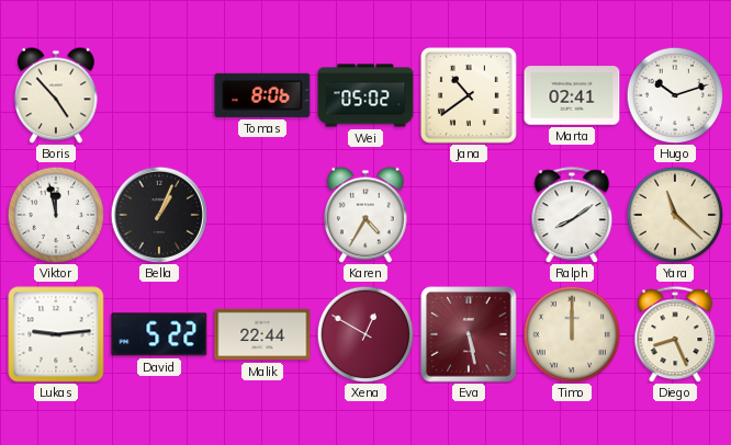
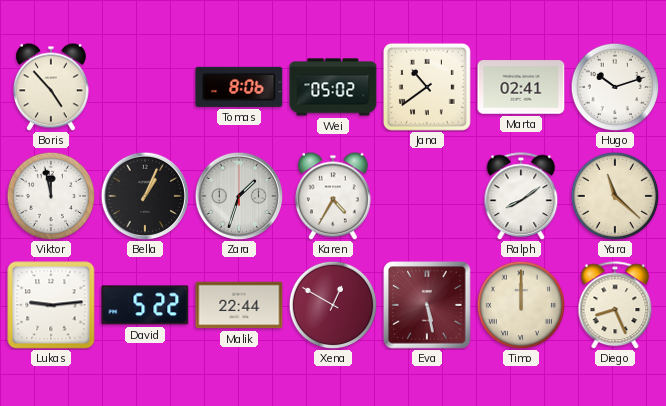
Zara: none -> 1:33 (238, 195)
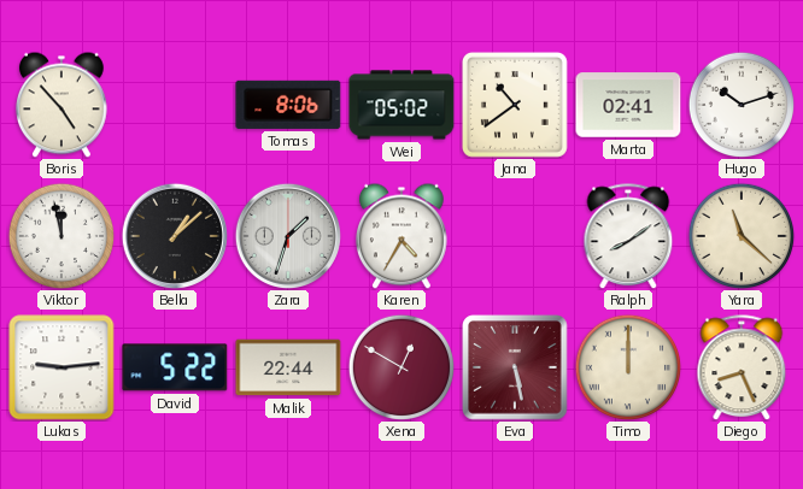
Bella: 1:04 -> 1:08 (174, 235)
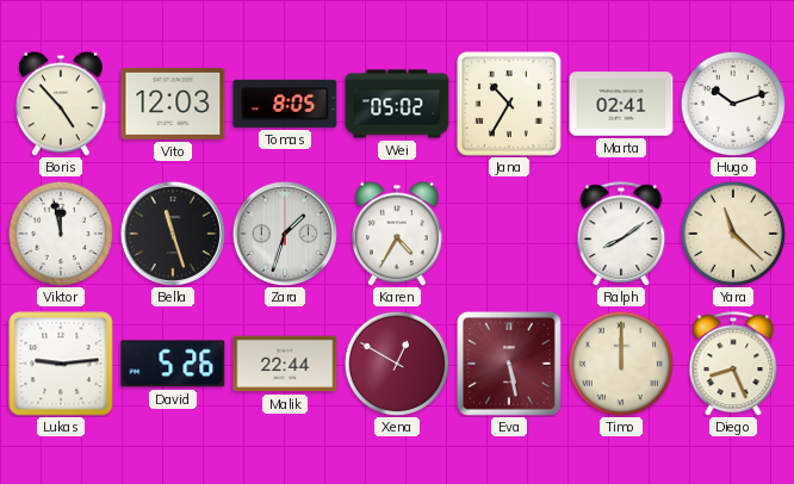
Vito: none -> 12:03 (173, 104)
Tomas: 8:06 -> 8:05 (285, 104)
Jana: 10:39 -> 10:35 (509, 104)
Bella: 1:08 -> 11:27 (172, 232)
David: 5:22 -> 5:26 (173, 364)
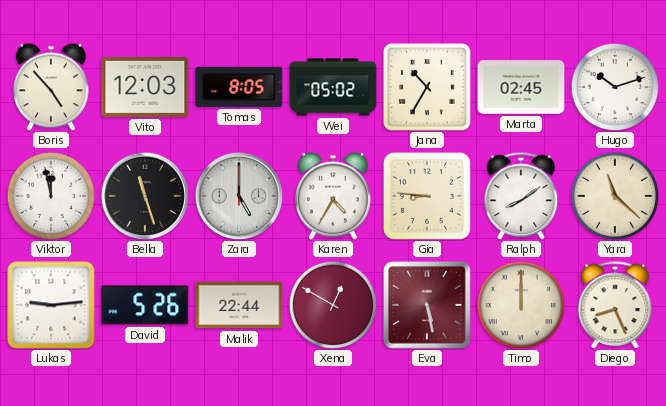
Marta: 02:41 -> 02:45 (521, 87)
Zara: 1:33 -> 5:00 (238, 195)
Gia: none -> 8:46 (427, 196)
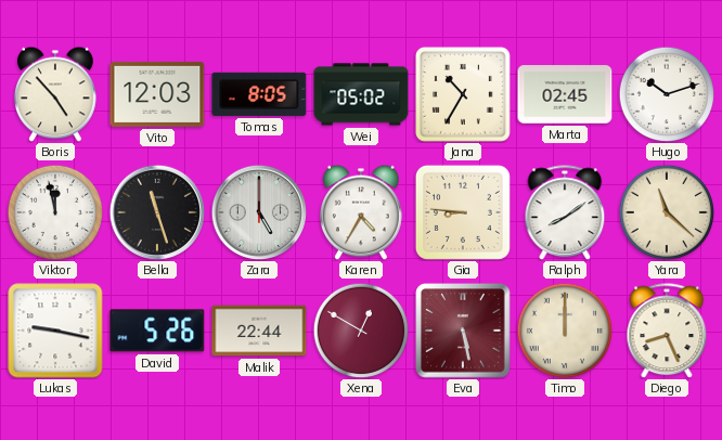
Lukas: 9:14 -> 9:17 (55, 331)
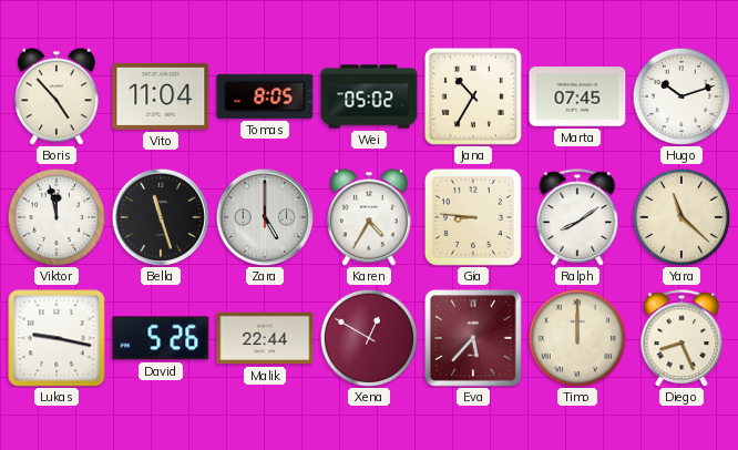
Vito: 12:03 -> 11:04 (161, 96)
Marta: 02:45 -> 07:45 (577, 96)
Eva: 5:28 -> 5:37 (473, 338)
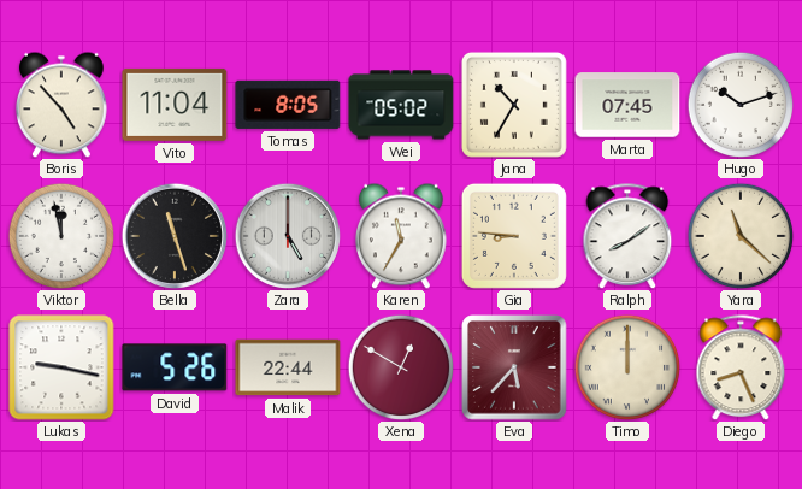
Karen: 4:35 -> 11:35 (402, 236)
